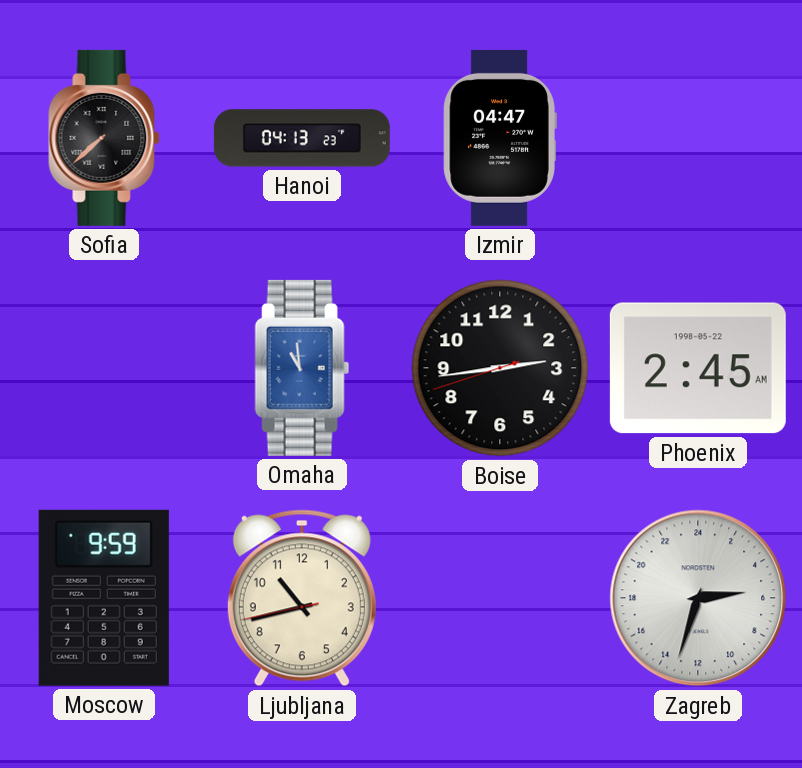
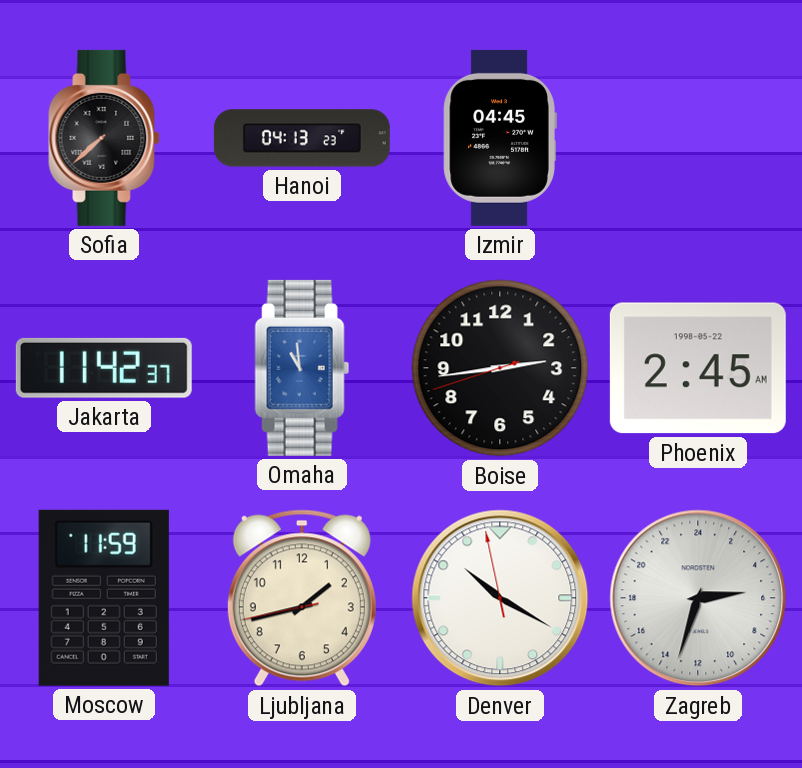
Izmir: 04:47 -> 04:45 (500, 138)
Jakarta: none -> 11:42 (104, 368)
Moscow: 9:59 -> 11:59 (104, 598)
Ljubljana: 10:42 -> 1:42 (302, 598)
Denver: none -> 10:19 (500, 598)
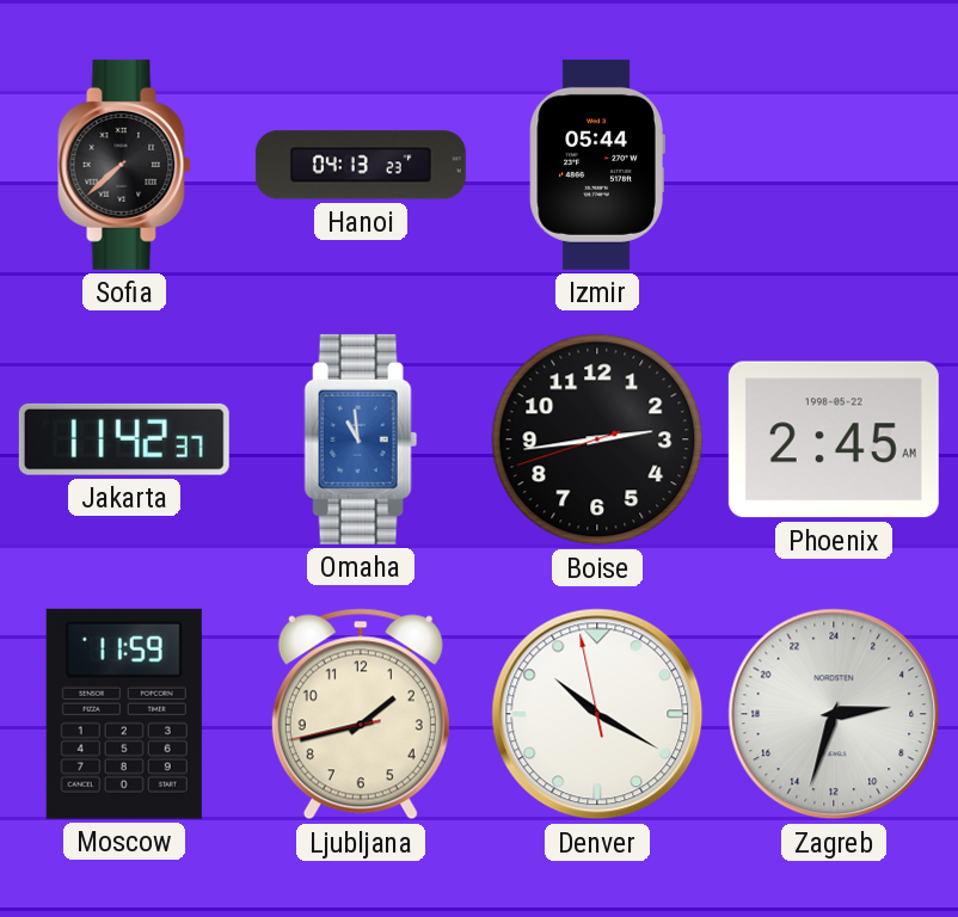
Izmir: 04:45 -> 05:44 (597, 165)
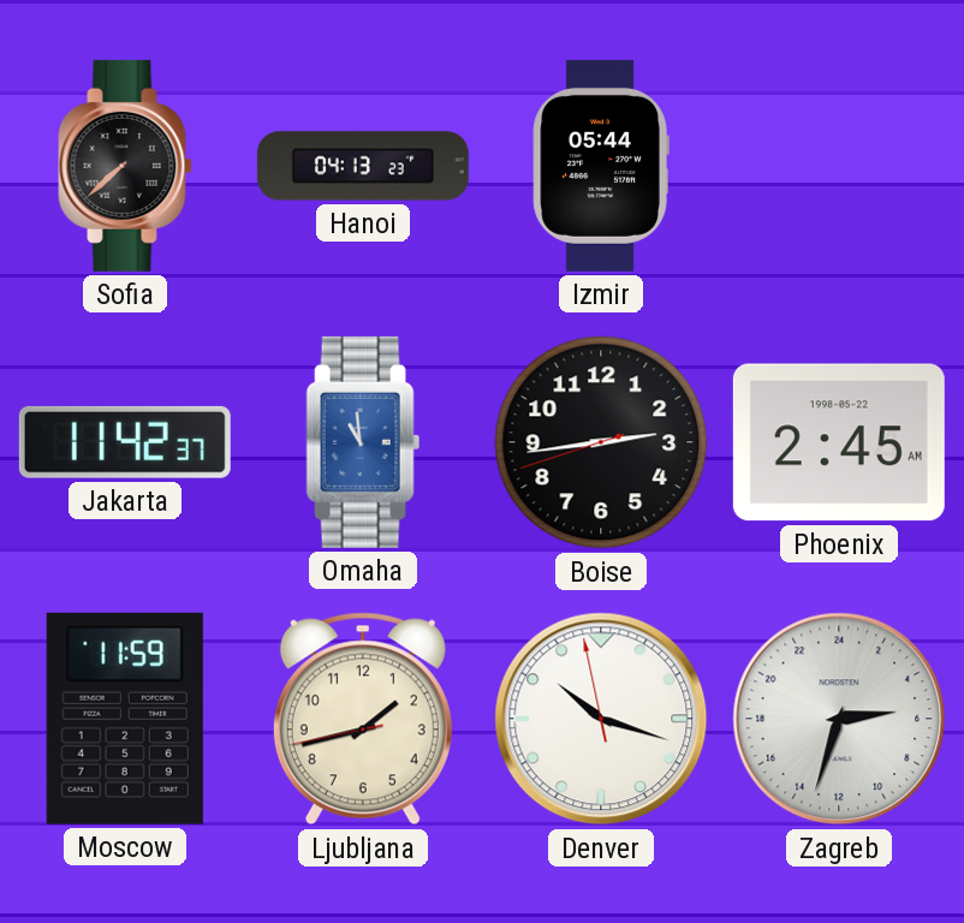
Denver: 10:19 -> 10:17 (601, 719)
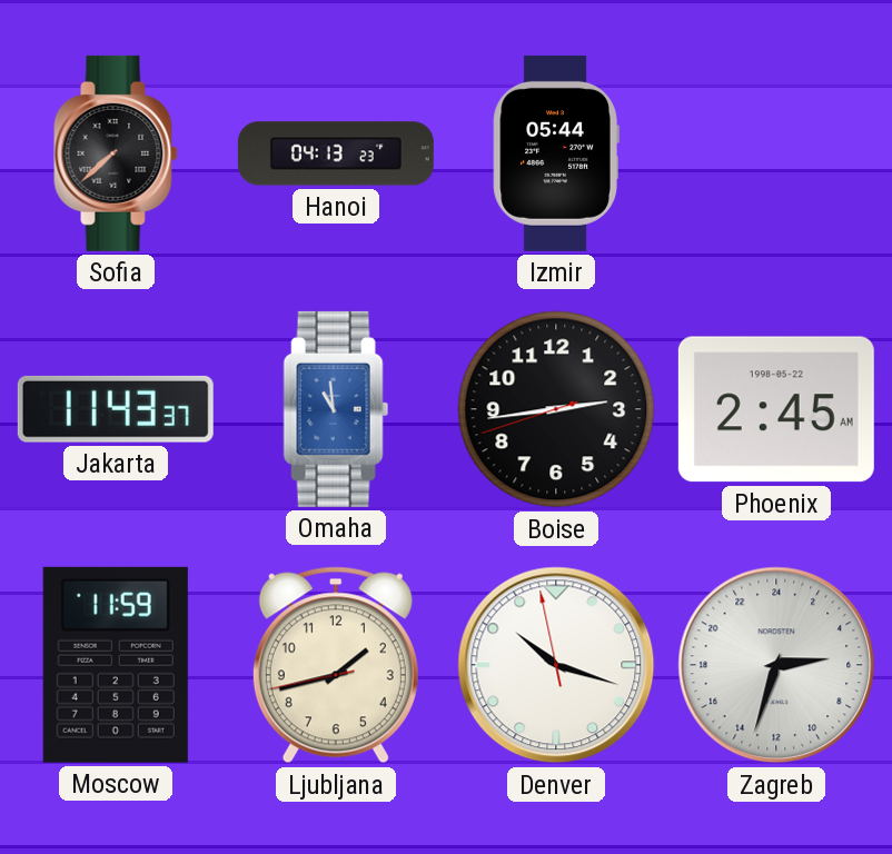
Jakarta: 11:42 -> 11:43 (116, 409)
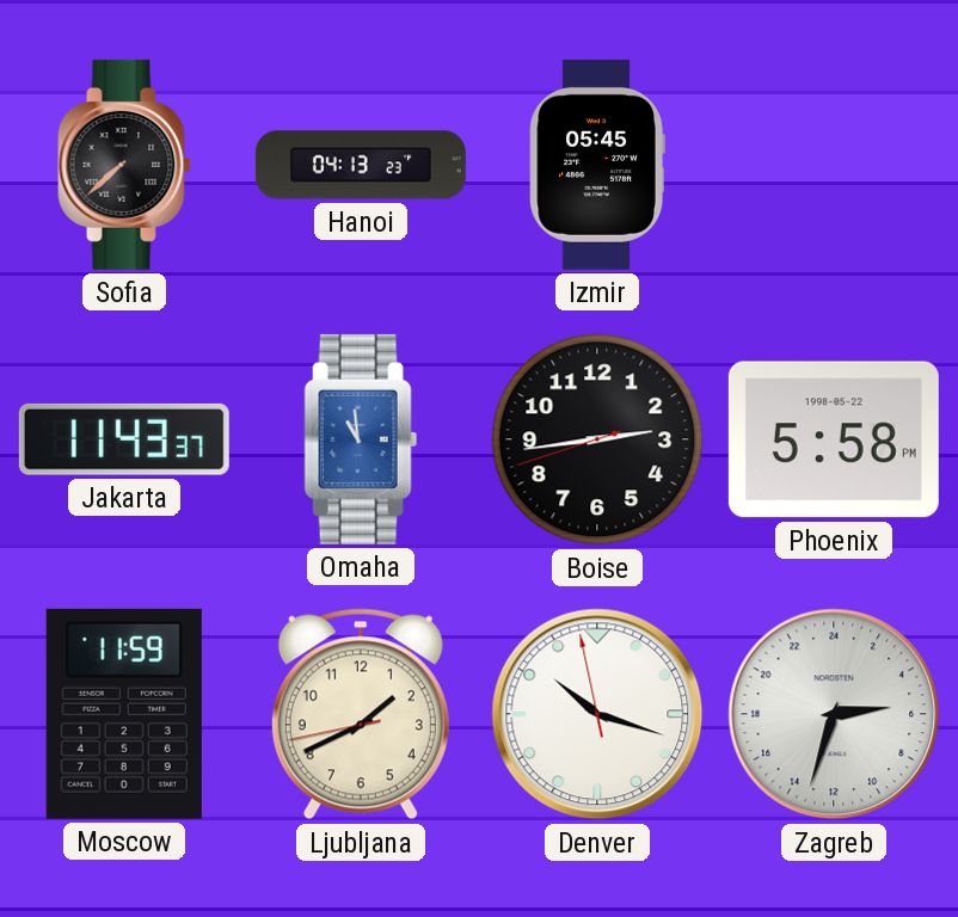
Izmir: 05:44 -> 05:45 (597, 165)
Phoenix: 2:45 -> 5:58 (834, 439)
Ljubljana: 1:42 -> 1:40 (361, 714)
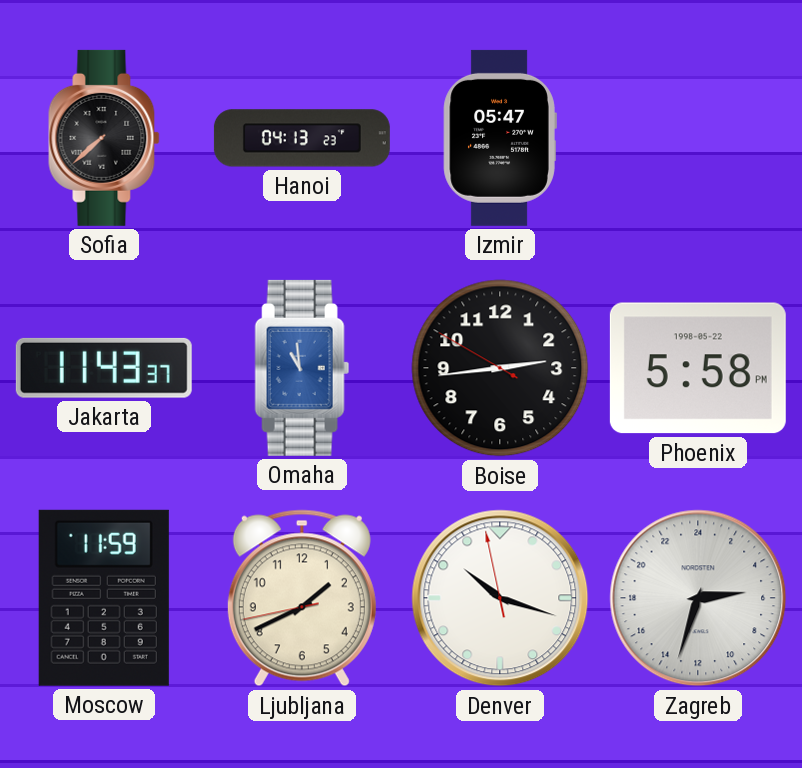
Izmir: 05:45 -> 05:47 (500, 138)
Boise: 2:43:42 -> 2:43:50 (500, 368)
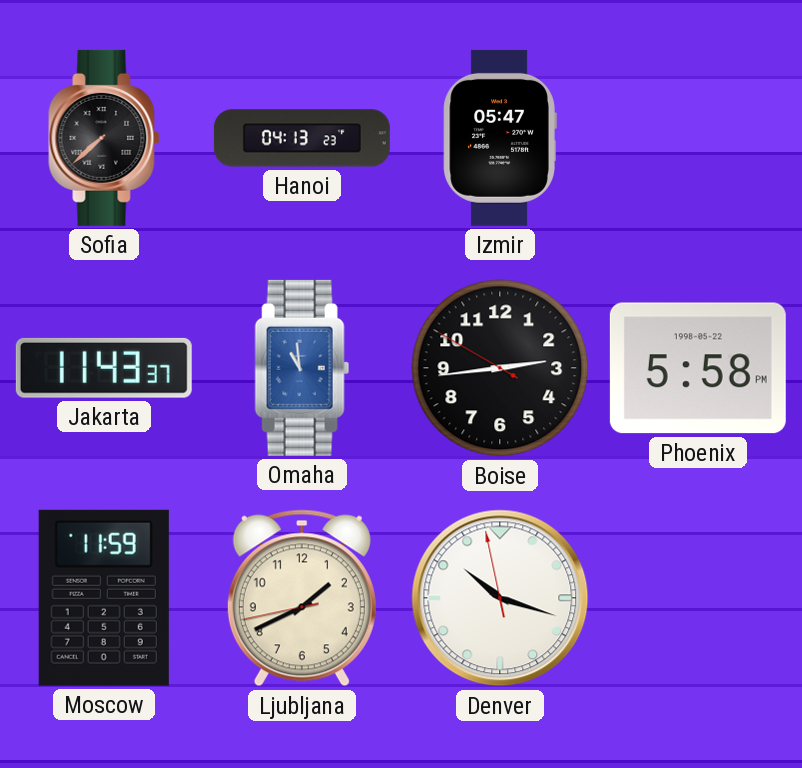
Zagreb: 5:33 -> none (698, 598)
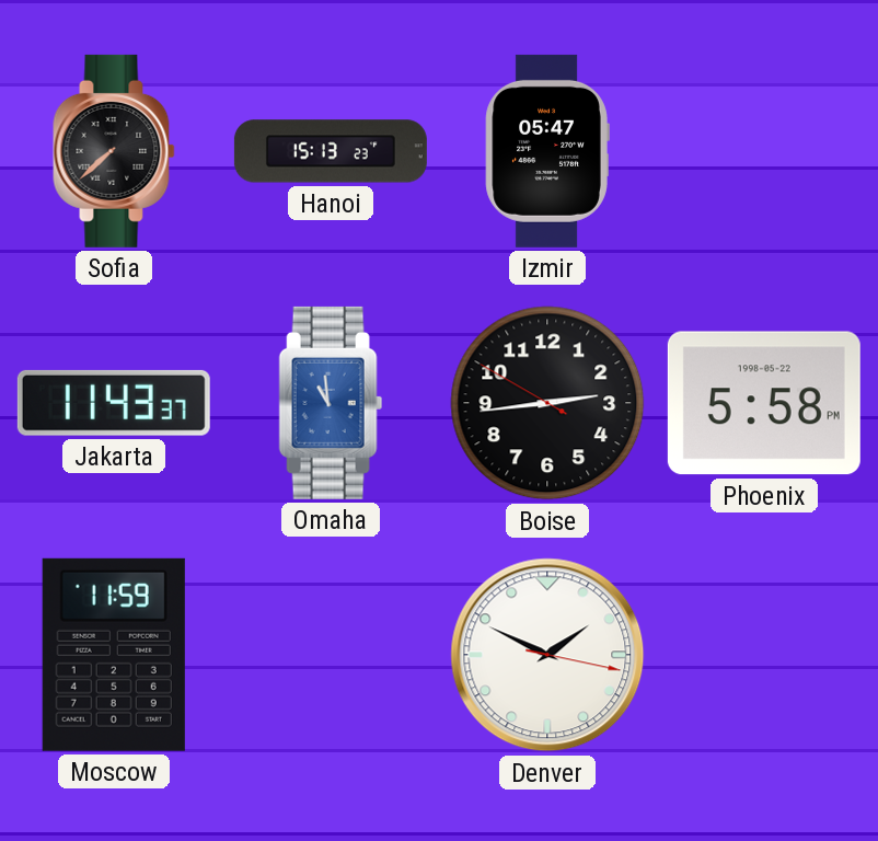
Hanoi: 04:13 -> 15:13 (331, 151)
Ljubljana: 1:40 -> none (302, 598)
Denver: 10:17 -> 1:49 (547, 655)
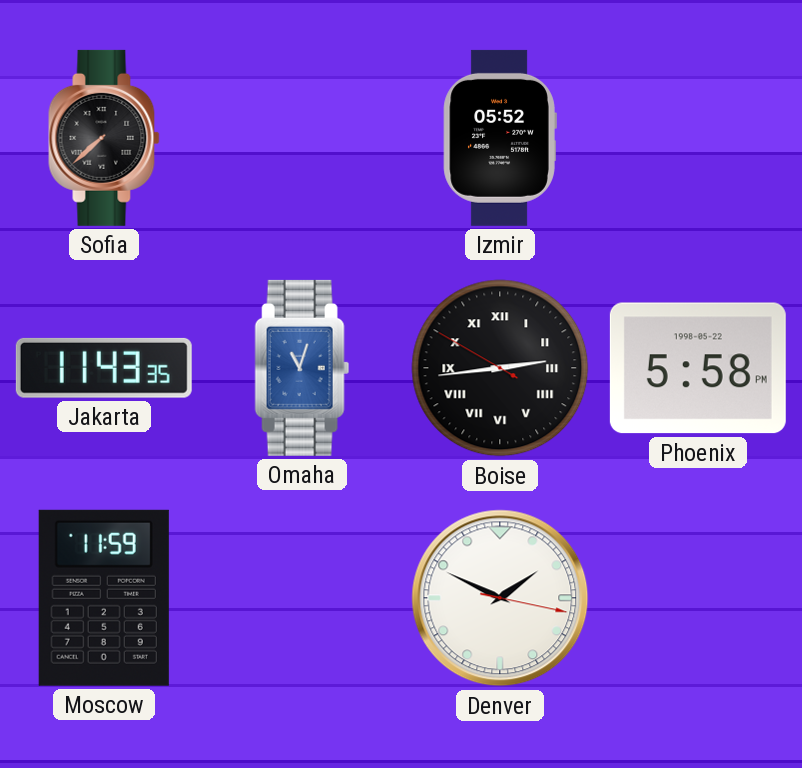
Hanoi: 15:13 -> none (331, 151)
Izmir: 05:47 -> 05:52 (500, 138)
Jakarta: 11:43:37 -> 11:43:35 (104, 368)
Omaha: 10:59 -> 11:03 (302, 368)
Boise numerals: Arabic -> Roman (500, 368)
